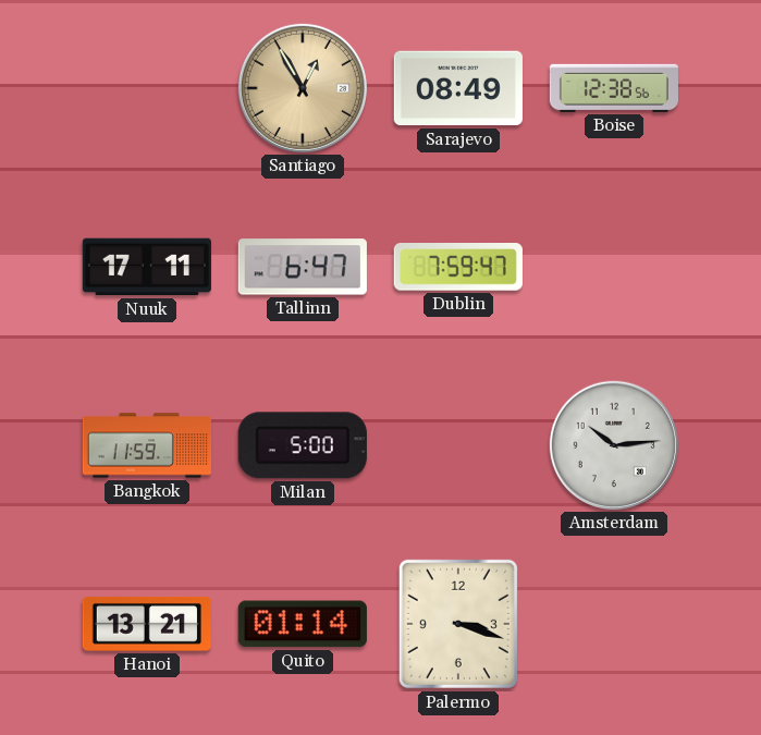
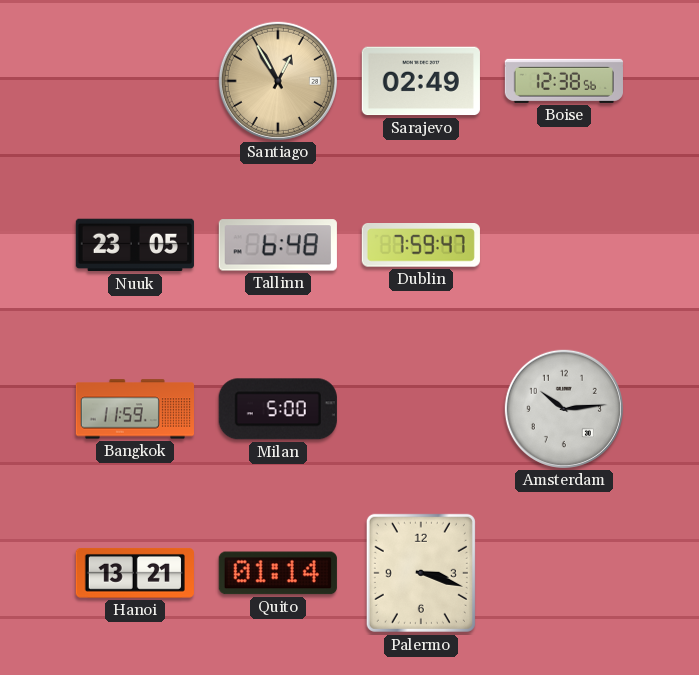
Sarajevo: 08:49 -> 02:49 (421, 81)
Nuuk: 17:11 -> 23:05 (135, 245)
Tallinn: 6:47 -> 6:48 (278, 245)
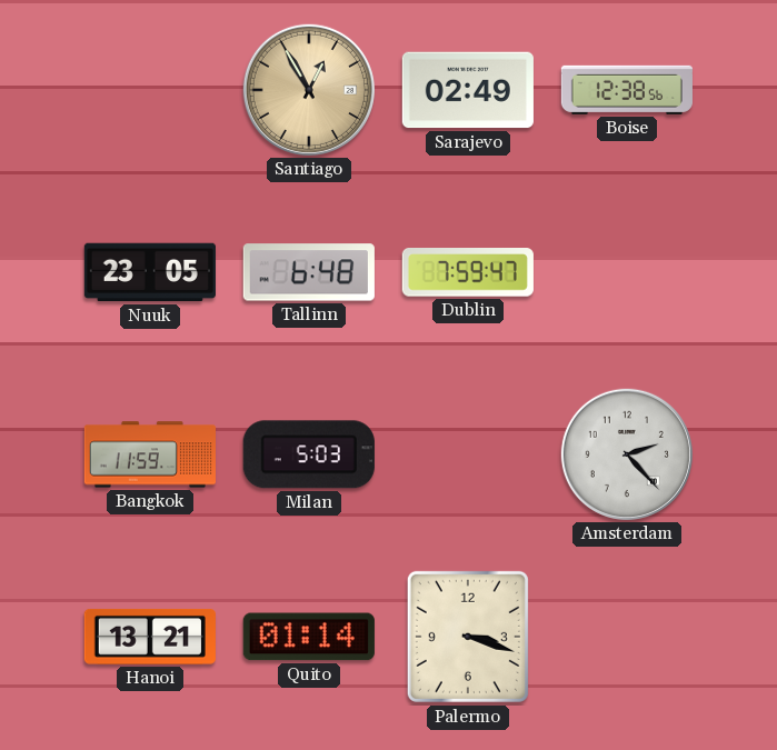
Milan: 5:00 -> 5:03 (309, 454)
Amsterdam: 10:14 -> 2:23 (627, 454)
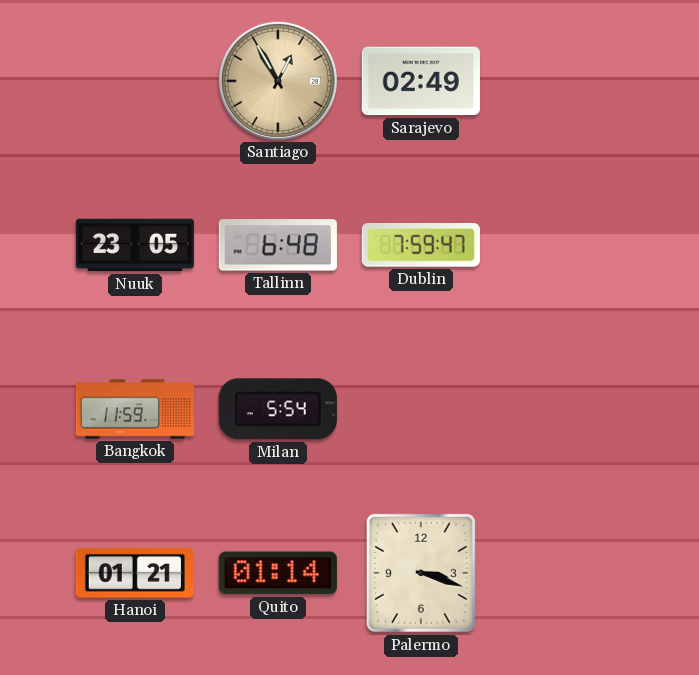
Boise: 12:38 -> none (627, 90)
Milan: 5:03 -> 5:54 (278, 409)
Amsterdam: 2:23 -> none (627, 454)
Hanoi: 13:21 -> 01:21 (135, 573)
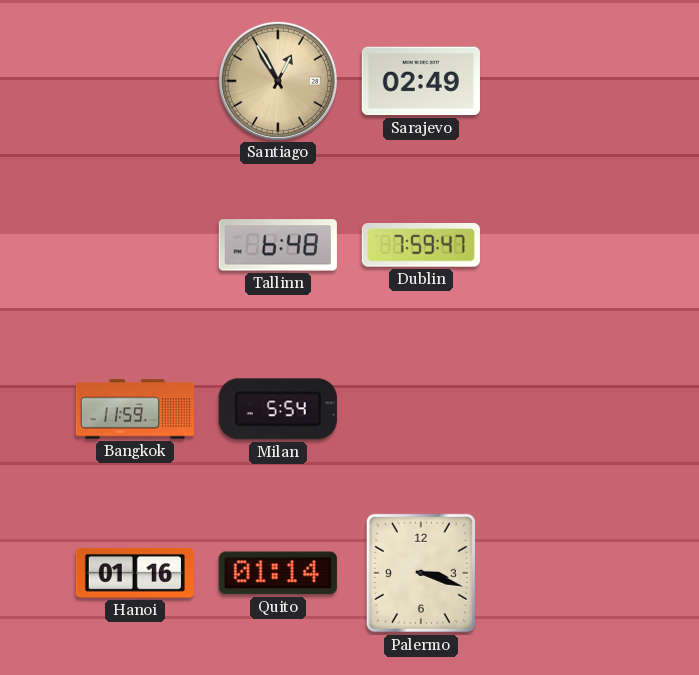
Nuuk: 23:05 -> none (135, 245)
Hanoi: 01:21 -> 01:16 (135, 573)
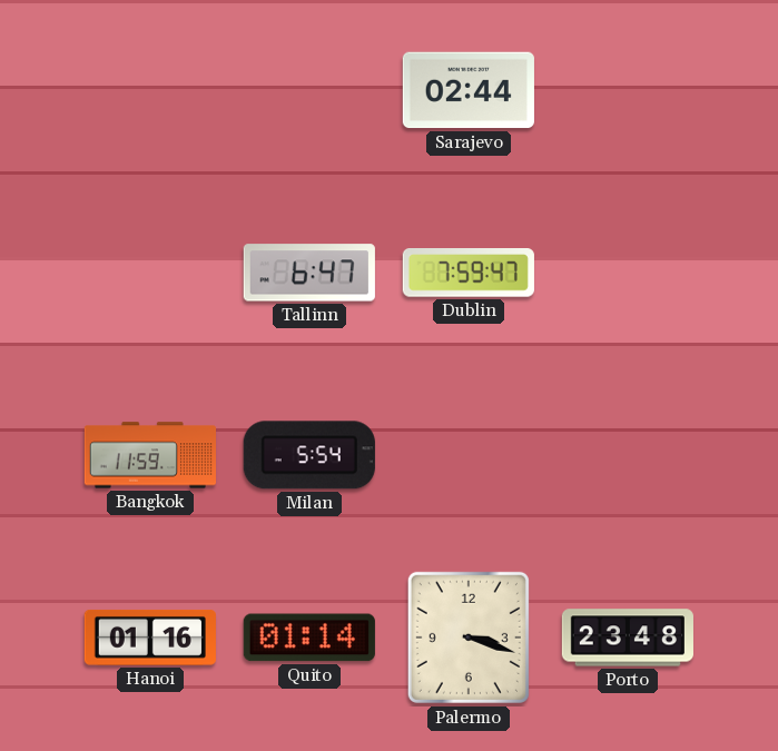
Santiago: 12:55 -> none (278, 81)
Sarajevo: 02:49 -> 02:44 (469, 90)
Tallinn: 6:48 -> 6:47 (309, 273)
Porto: none -> 23:48 (628, 638)
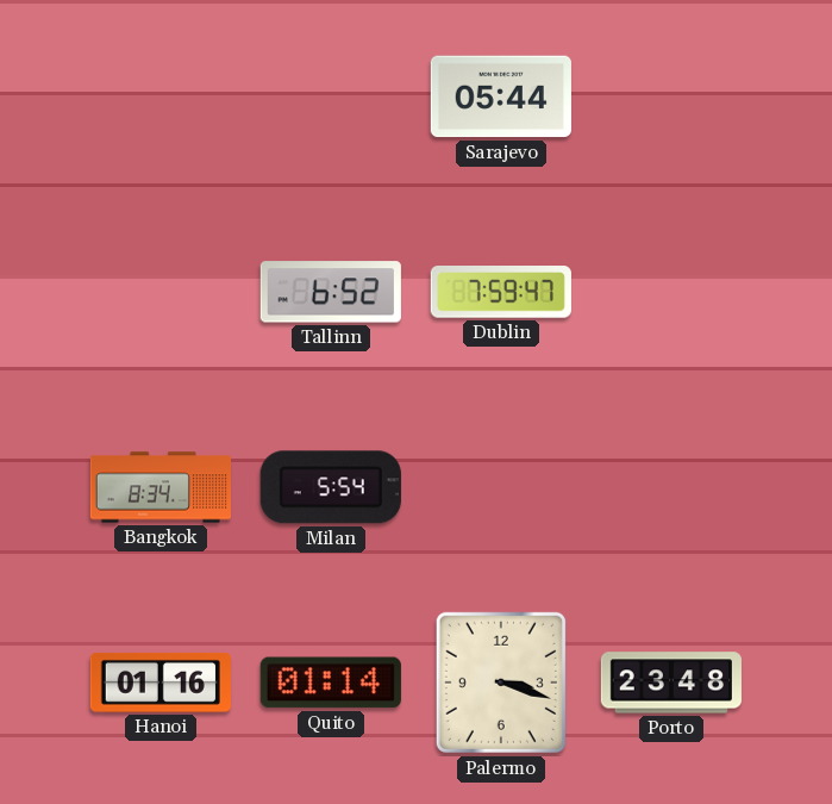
Sarajevo: 02:44 -> 05:44 (501, 96)
Tallinn: 6:47 -> 6:52 (331, 292)
Bangkok: 11:59 -> 8:34 (159, 487)
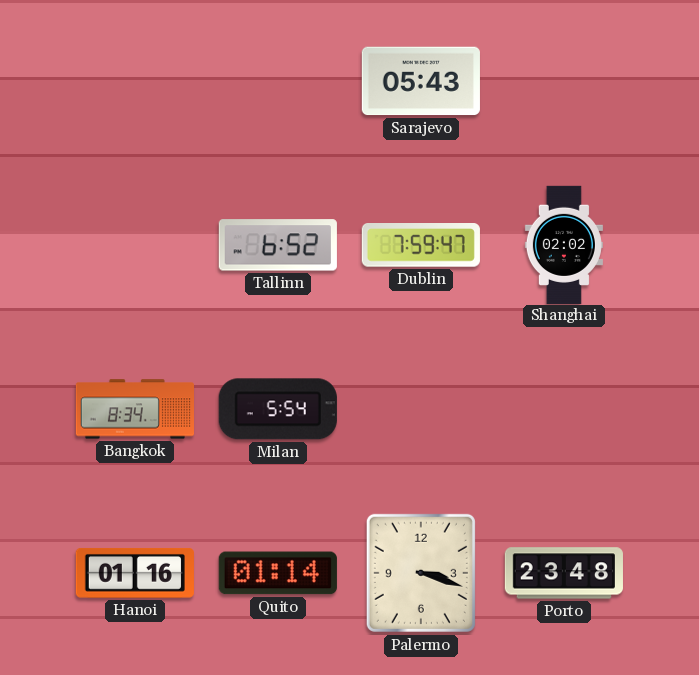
Sarajevo: 05:44 -> 05:43 (421, 81)
Shanghai: none -> 02:02 (564, 244)
